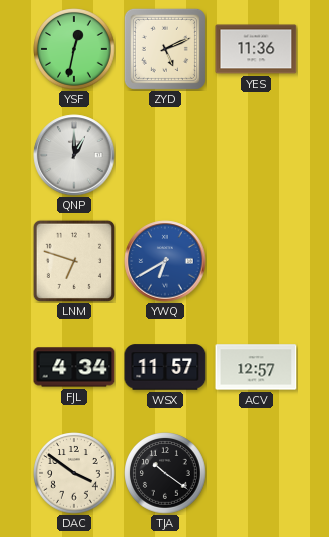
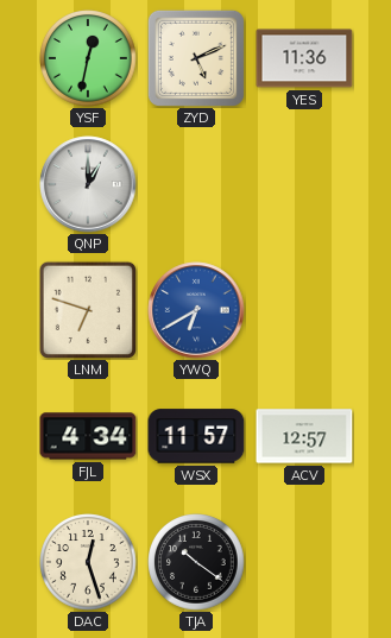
DAC: 3:51 -> 12:27 (88, 562)
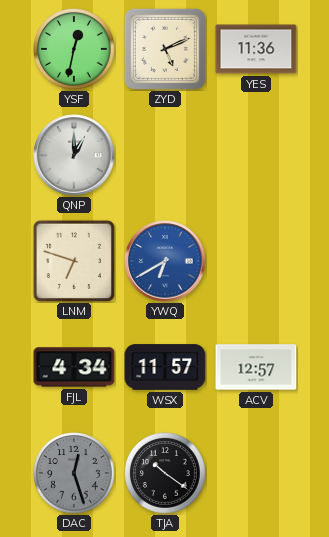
DAC dial: cream -> grey (74, 473)
